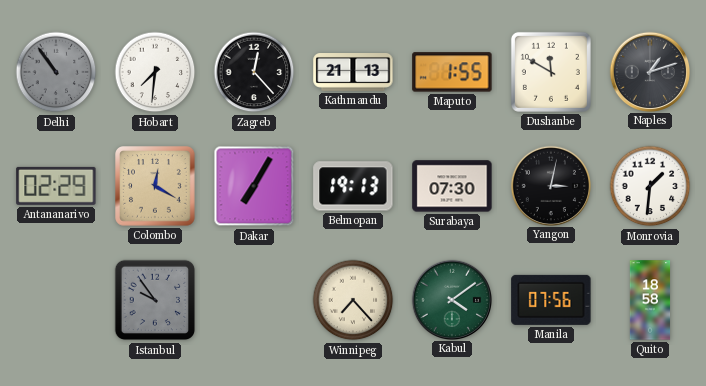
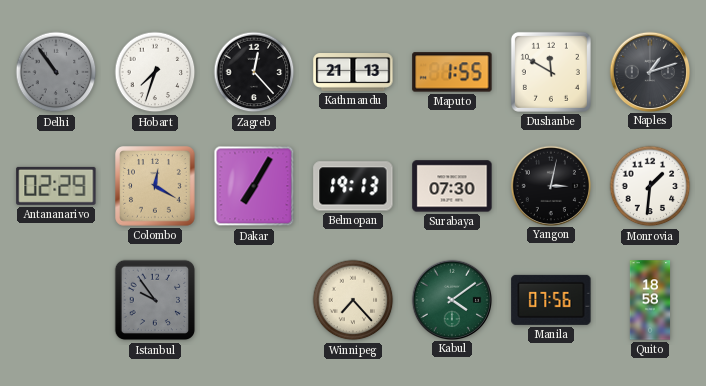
Hobart: 7:31 -> 7:33 (155, 72)
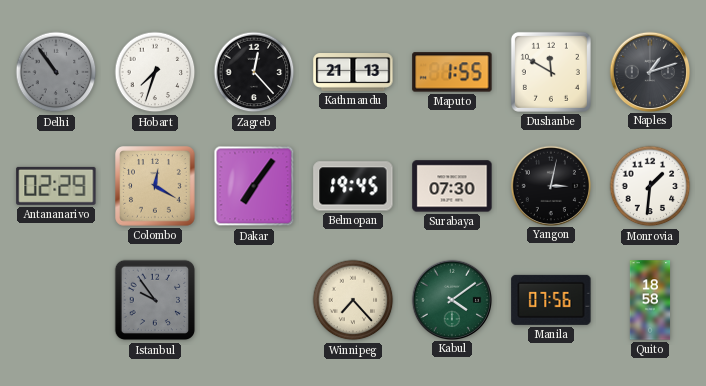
Dakar: 7:05 -> 7:06 (254, 186)
Belmopan: 19:13 -> 19:45 (353, 186)
